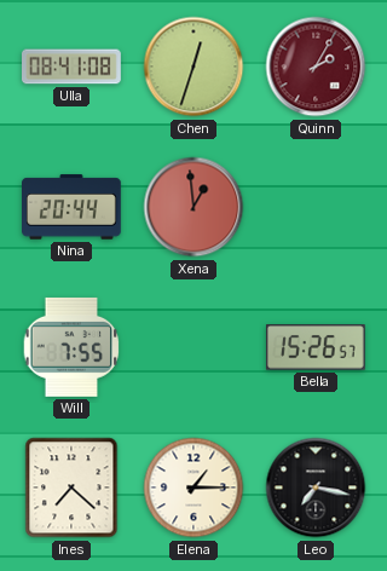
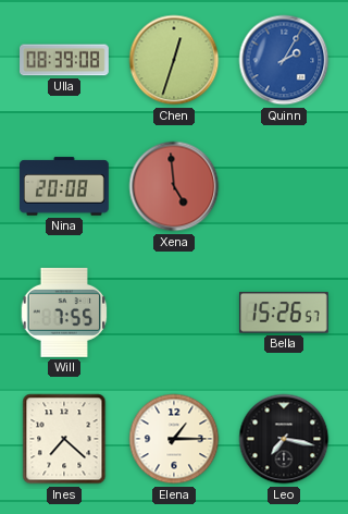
Ulla: 08:41 -> 08:39 (65, 60)
Quinn dial: burgundy -> blue (284, 60)
Nina: 20:44 -> 20:08 (65, 186)
Xena: 12:59 -> 4:59 (174, 186)
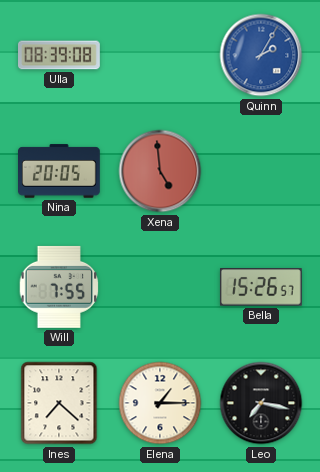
Chen: 12:33 -> none (174, 60)
Nina: 20:08 -> 20:05 (60, 171)
